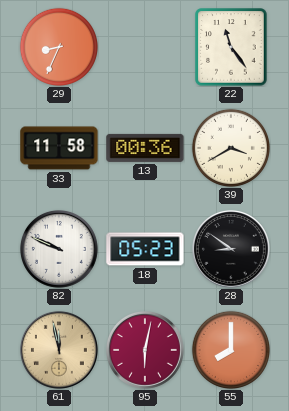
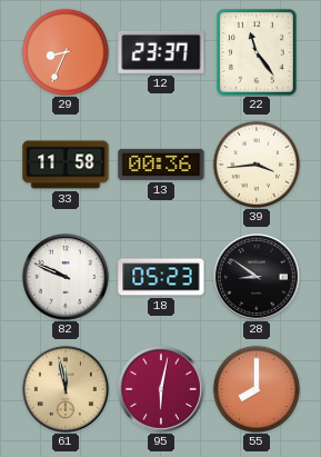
12: none -> 23:37 (161, 52)
39: 3:40 -> 3:44 (255, 163)
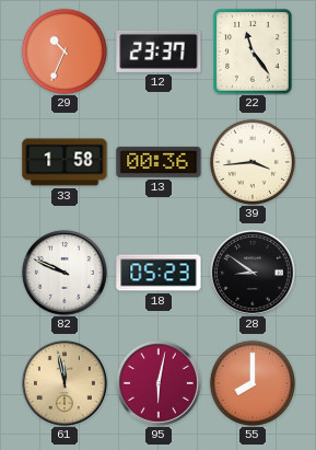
29: 8:34 -> 10:34 (63, 50)
33: 11:58 -> 1:58 (65, 162)
